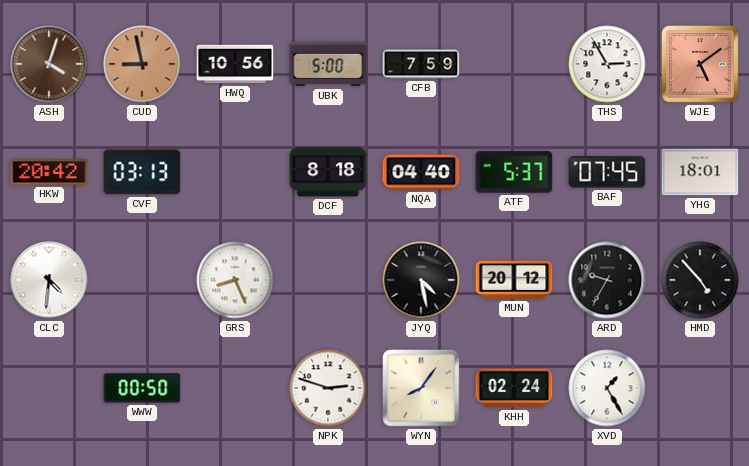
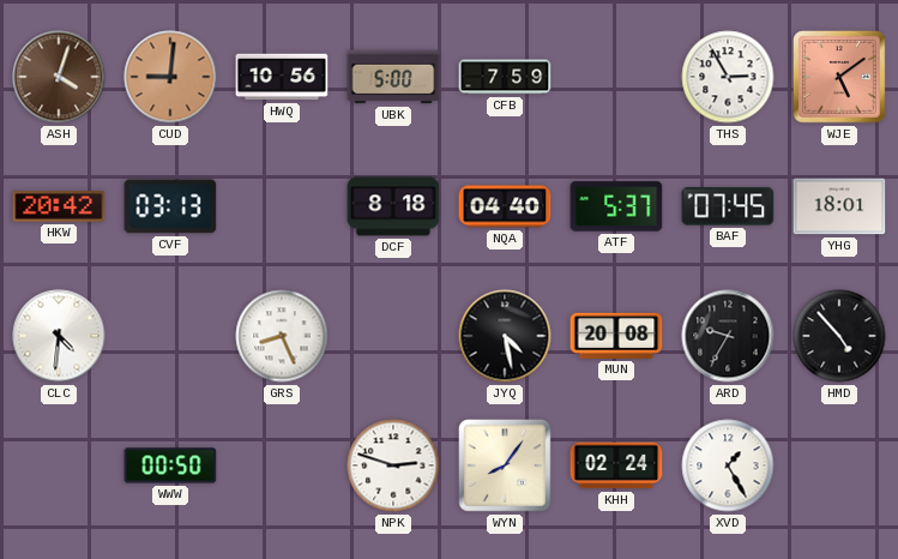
CUD: 8:58 -> 9:01 (170, 77)
MUN: 20:12 -> 20:08 (616, 336)
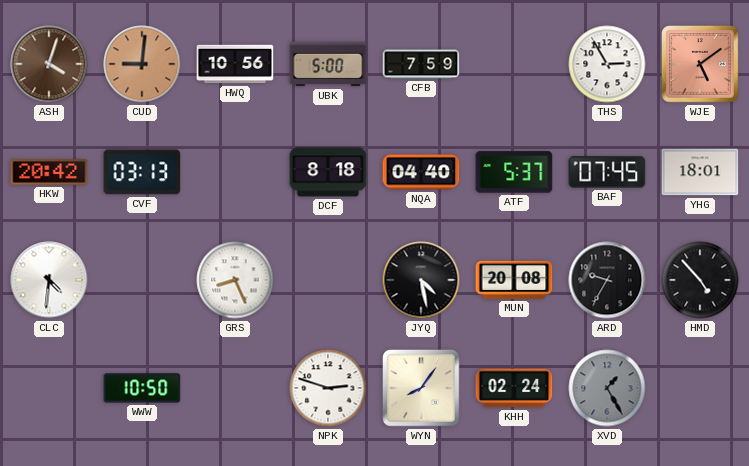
WWW: 00:50 -> 10:50 (142, 388)
XVD dial: white -> grey (607, 388)
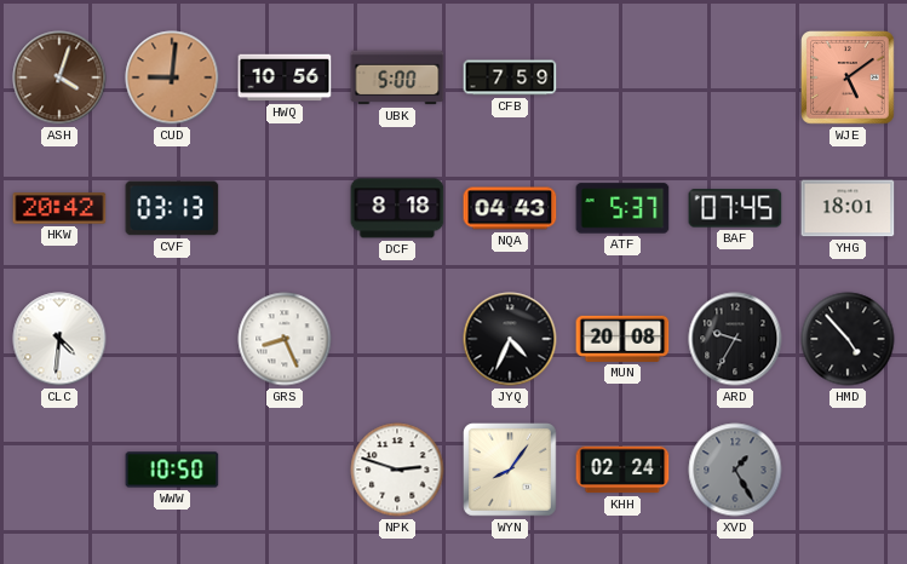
THS: 2:55 -> none (607, 64)
NQA: 04:40 -> 04:43 (510, 208)
JYQ: 4:28 -> 4:34 (510, 339)
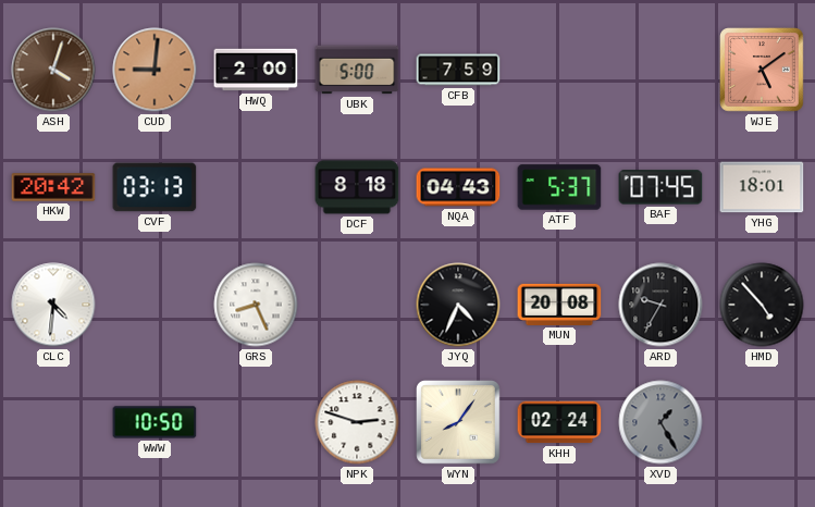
HWQ: 10:56 -> 2:00 (256, 70)
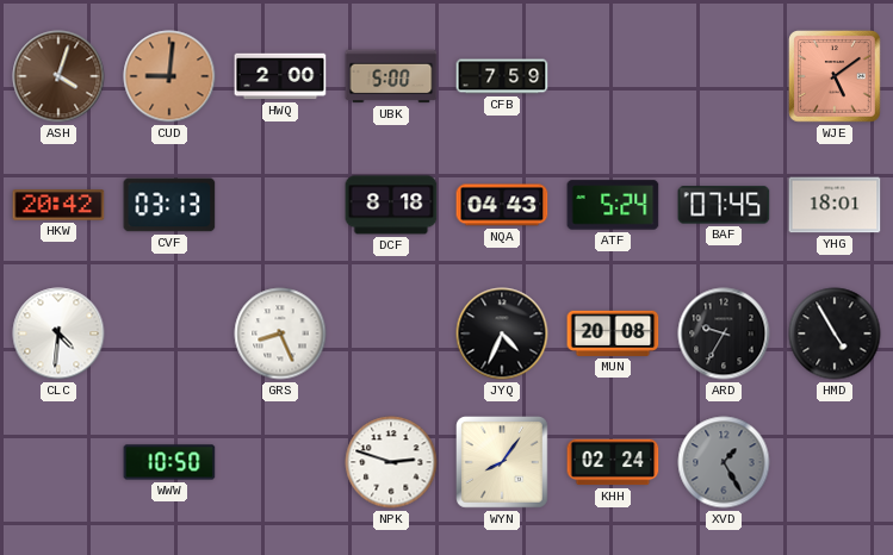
ATF: 5:37 -> 5:24 (613, 205)
HMD: 4:53 -> 4:55 (835, 333)
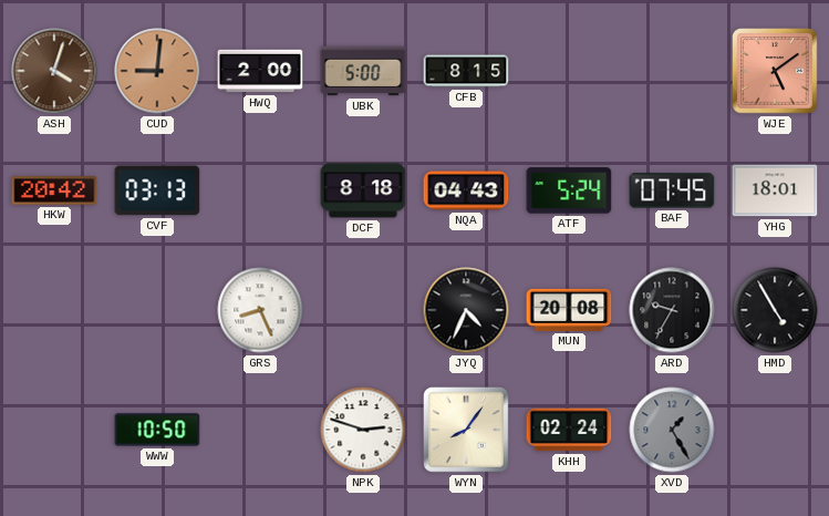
CFB: 7:59 -> 8:15 (466, 71)
CLC: 4:31 -> none (58, 333)
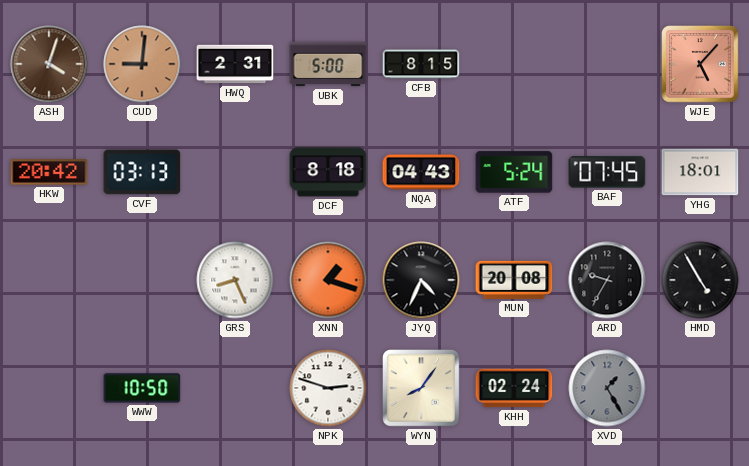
HWQ: 2:00 -> 2:31 (235, 64)
WJE: 5:09 -> 5:07 (701, 65)
XNN: none -> 1:18 (328, 280)
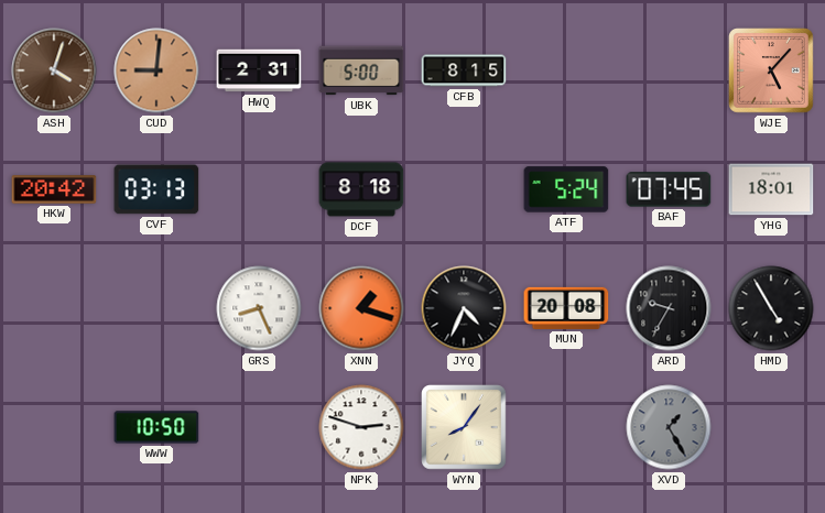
NQA: 04:43 -> none (421, 172)
KHH: 02:24 -> none (514, 388)
